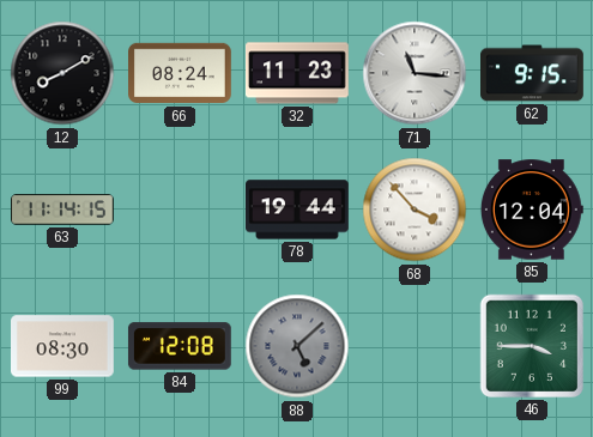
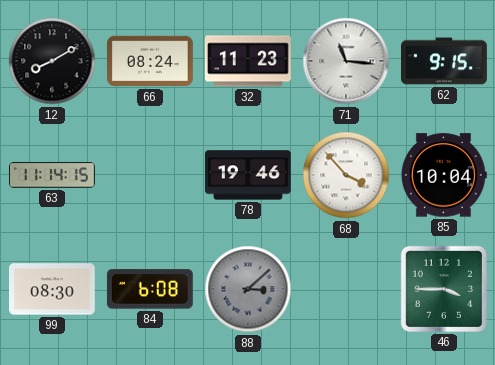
78: 19:44 -> 19:46 (249, 175)
85: 12:04 -> 10:04 (444, 175)
84: 12:08 -> 6:08 (150, 289)
88: 5:08 -> 3:08 (248, 289)
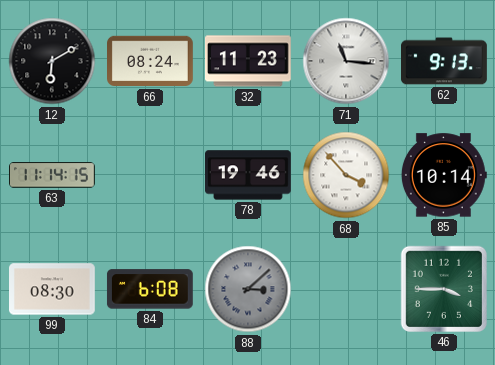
12: 8:10 -> 6:10 (52, 61)
62: 9:15 -> 9:13 (445, 61)
85: 10:04 -> 10:14 (444, 175)
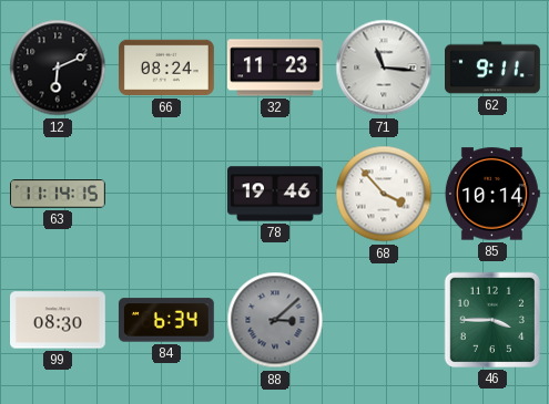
12: 6:10 -> 6:11 (58, 68)
62: 9:13 -> 9:11 (494, 68)
84: 6:08 -> 6:34 (166, 320)
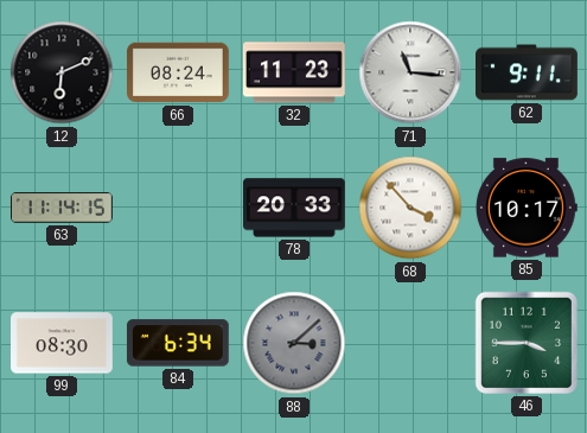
78: 19:46 -> 20:33 (295, 208)
85: 10:14 -> 10:17 (527, 208)
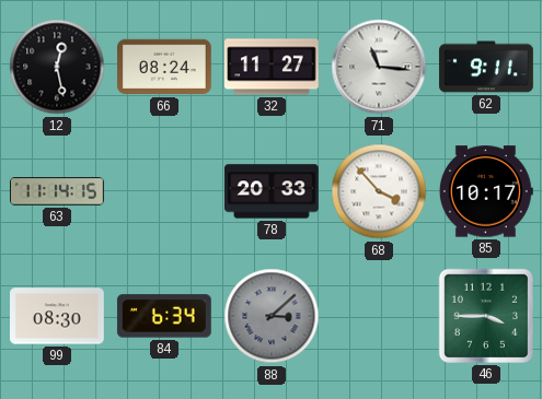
12: 6:11 -> 12:28 (57, 67)
32: 11:23 -> 11:27 (273, 67)
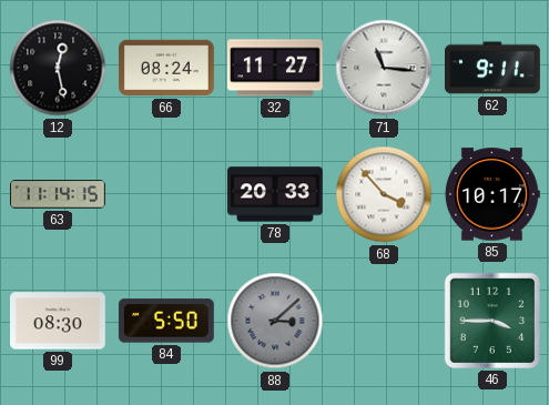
84: 6:34 -> 5:50 (166, 321)
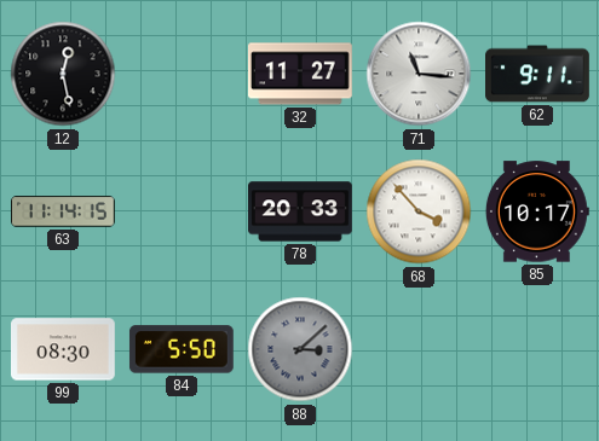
66: 08:24 -> none (167, 68)
46: 3:45 -> none (492, 321)
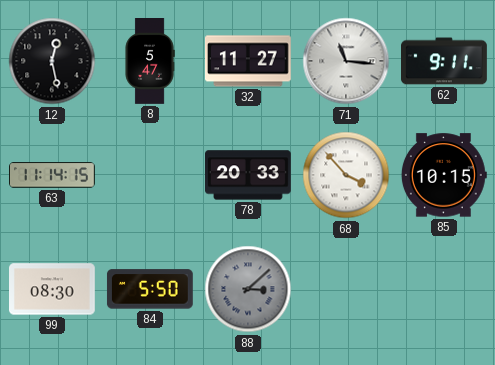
8: none -> 5:47 (150, 62)
85: 10:17 -> 10:15 (444, 175)
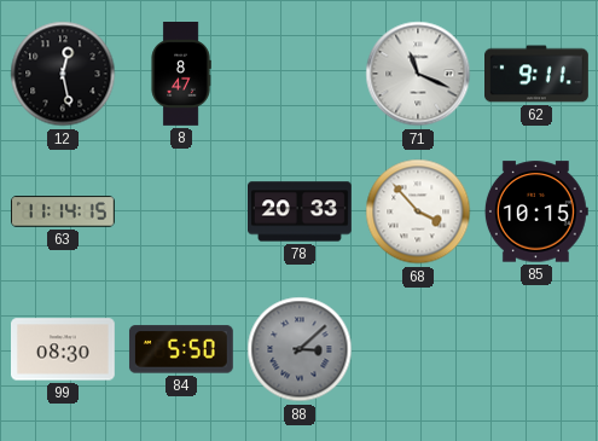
8: 5:47 -> 8:47 (181, 75)
32: 11:27 -> none (249, 61)
71: 11:16 -> 11:19 (418, 74)
